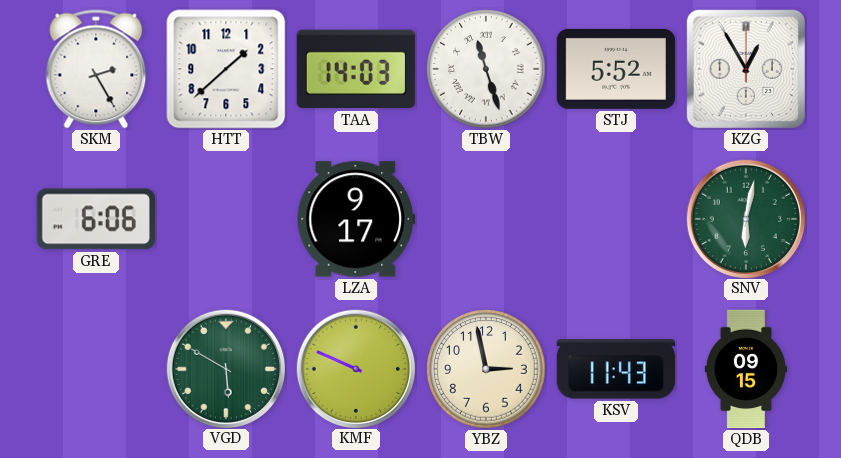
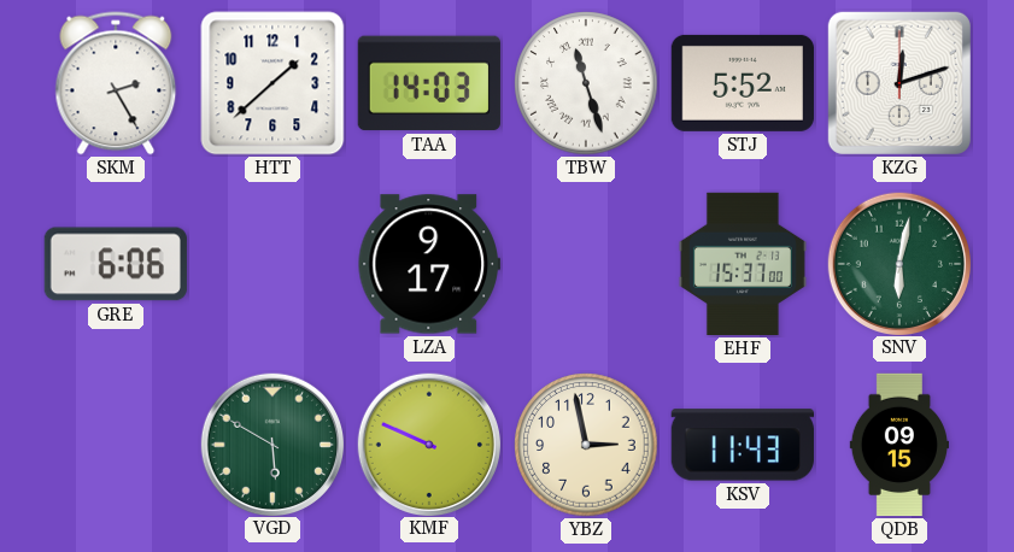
KZG: 12:55 -> 12:12 (899, 83)
EHF: none -> 15:37 (743, 264)
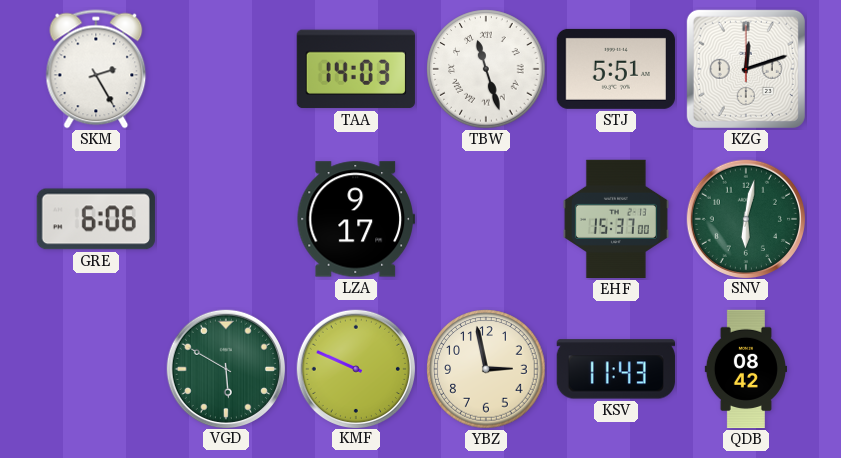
HTT: 1:38 -> none (272, 83)
STJ: 5:52 -> 5:51 (616, 69)
QDB: 09:15 -> 08:42 (745, 369)
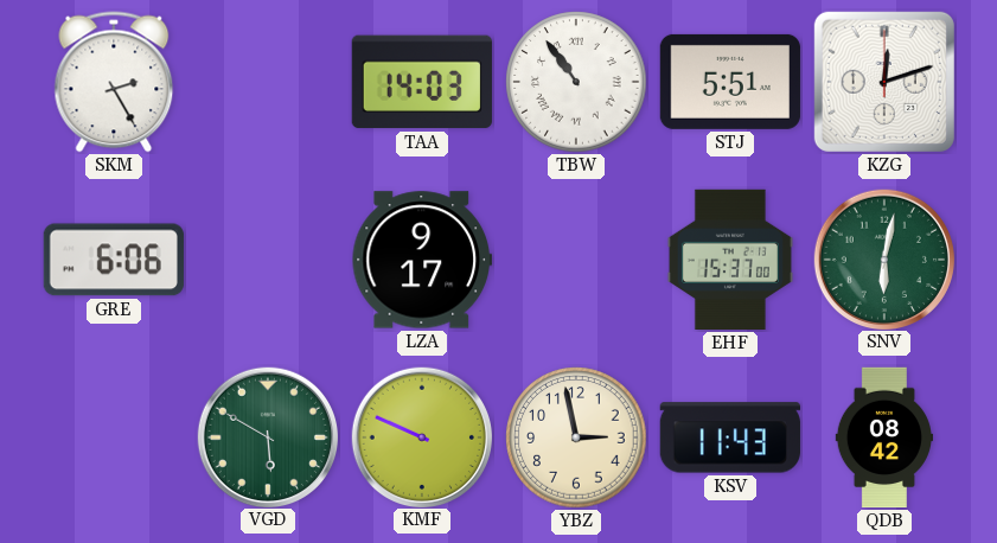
TBW: 11:27 -> 10:54 (576, 82)
